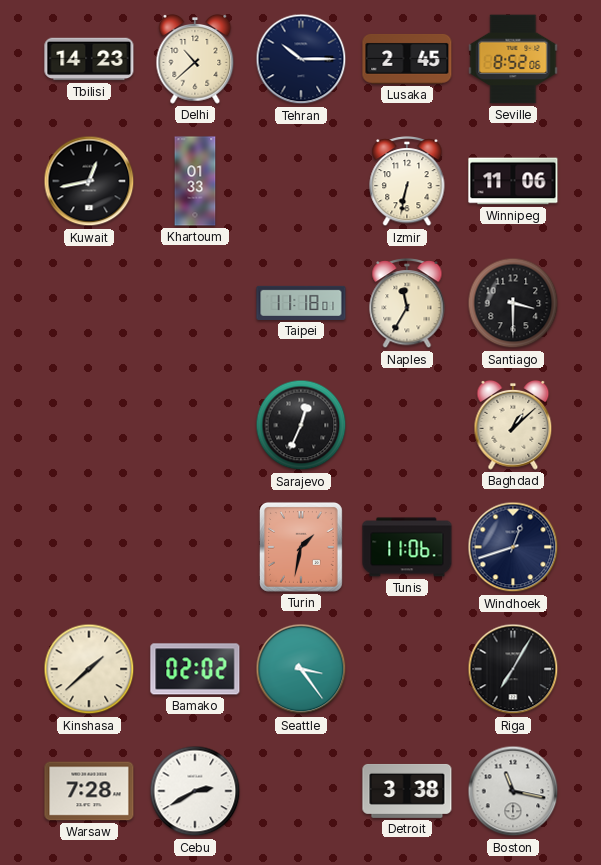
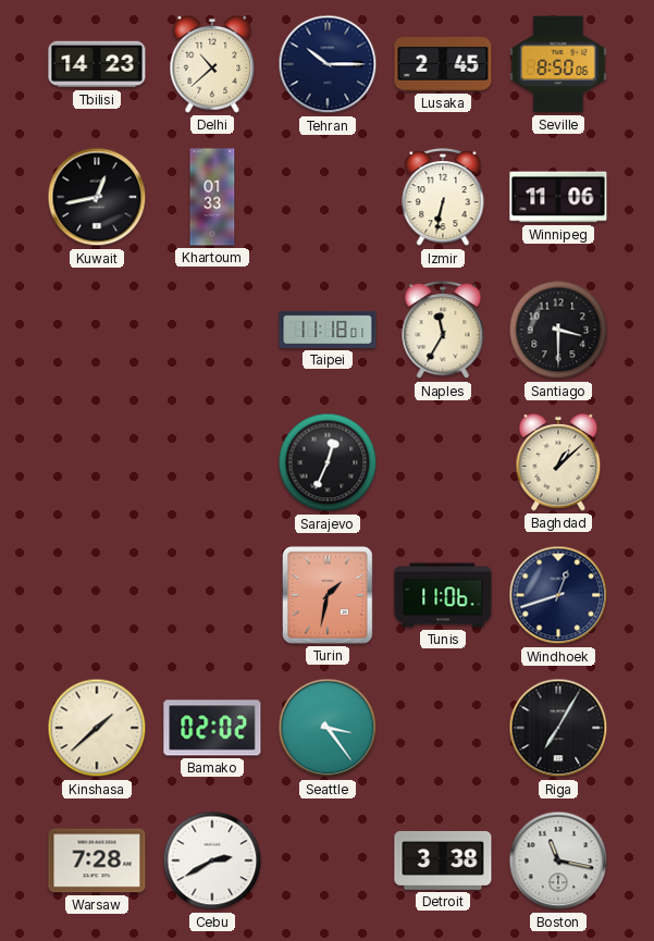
Seville: 8:52 -> 8:50 (558, 64)
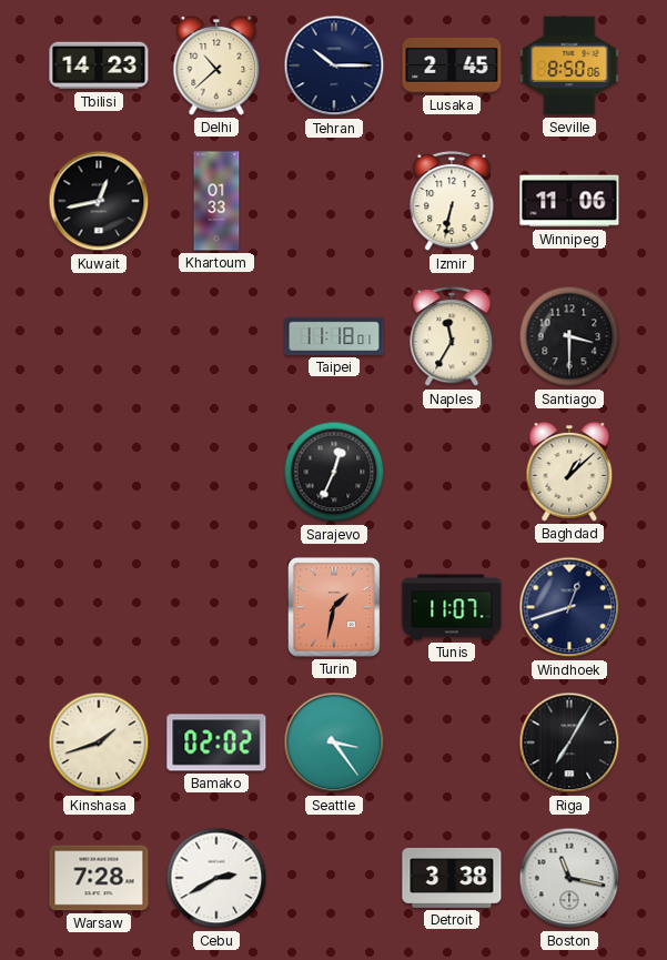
Tunis: 11:06 -> 11:07 (452, 607)
Kinshasa: 1:38 -> 1:42 (99, 742)
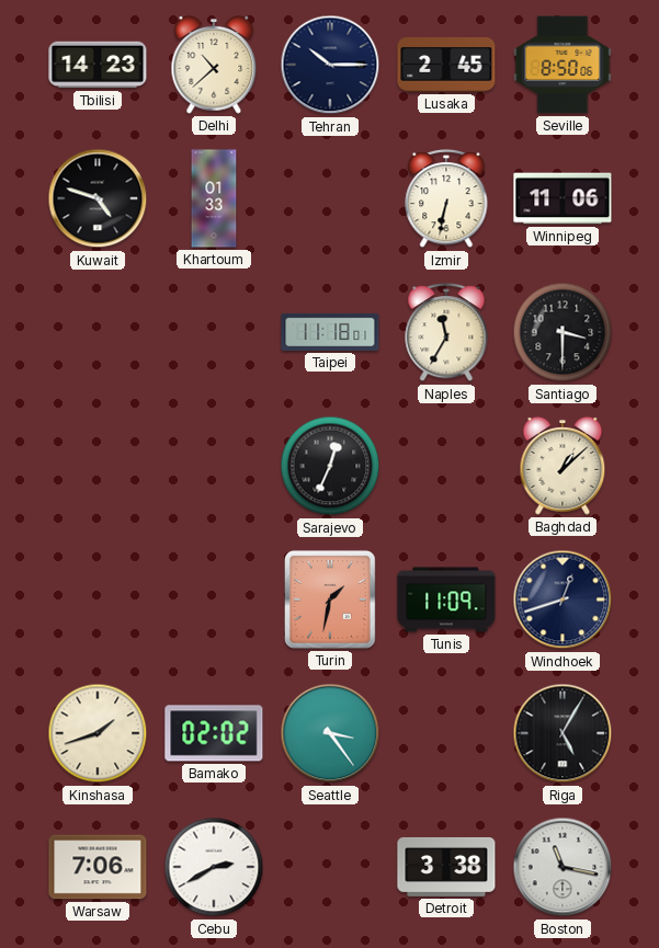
Kuwait: 12:43 -> 4:48 (98, 198)
Tunis: 11:07 -> 11:09 (446, 599)
Riga: 7:05 -> 5:05 (563, 733)
Warsaw: 7:28 -> 7:06 (98, 867)
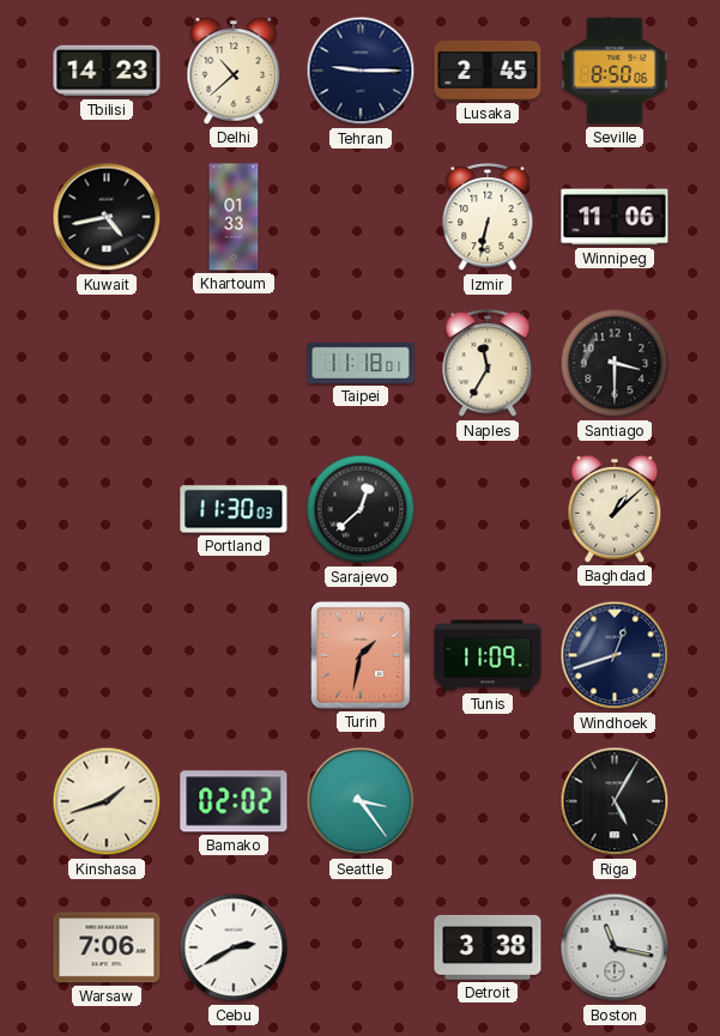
Tehran: 10:15 -> 9:15 (361, 71)
Kuwait: 4:48 -> 4:43 (107, 217)
Portland: none -> 11:30 (234, 509)
Sarajevo: 12:34 -> 12:38 (361, 509)
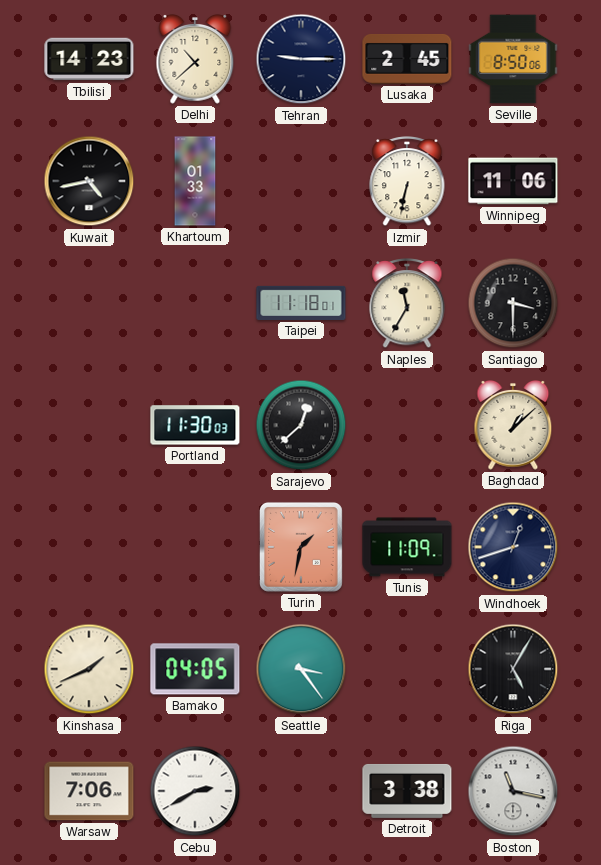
Kinshasa: 1:42 -> 1:41 (89, 669)
Bamako: 02:02 -> 04:05 (195, 669)
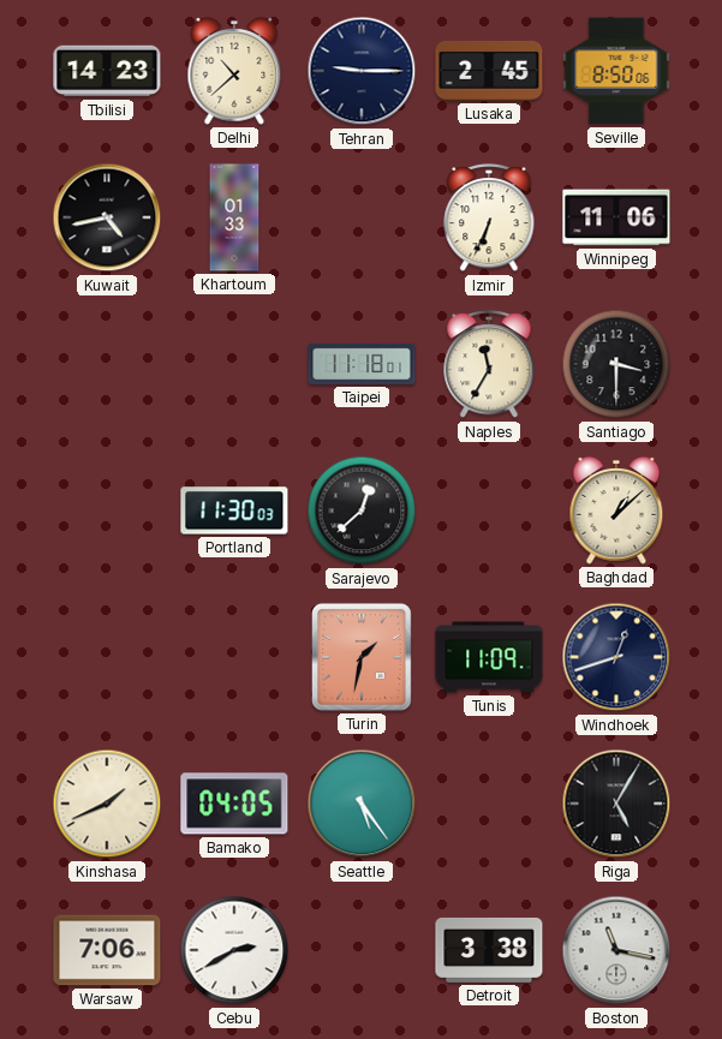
Izmir: 6:32 -> 6:34 (489, 219)
Seattle: 3:24 -> 5:24 (362, 804)
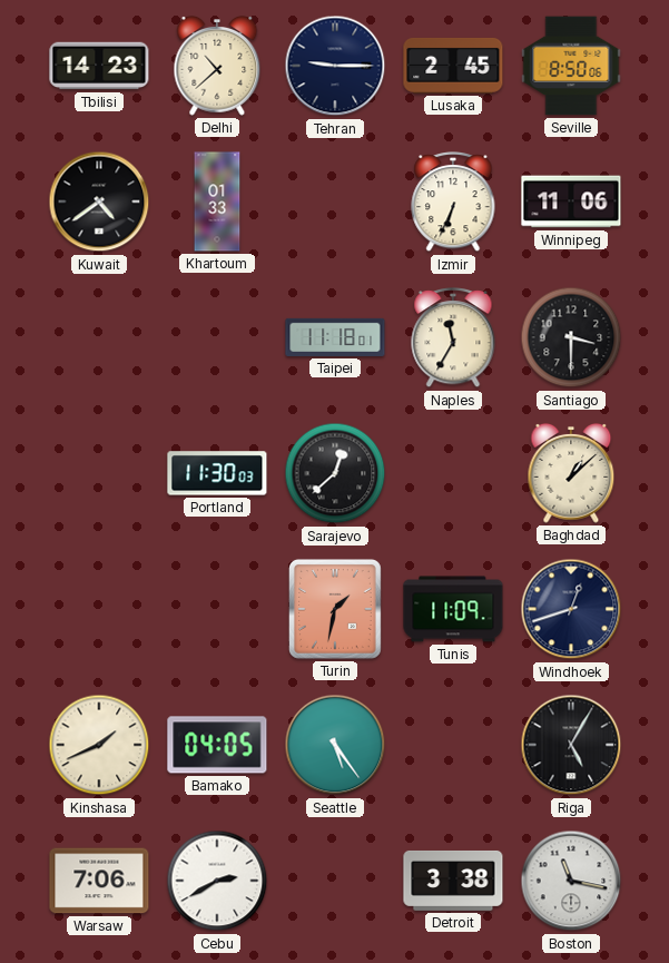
Kuwait: 4:43 -> 4:39 (99, 202)
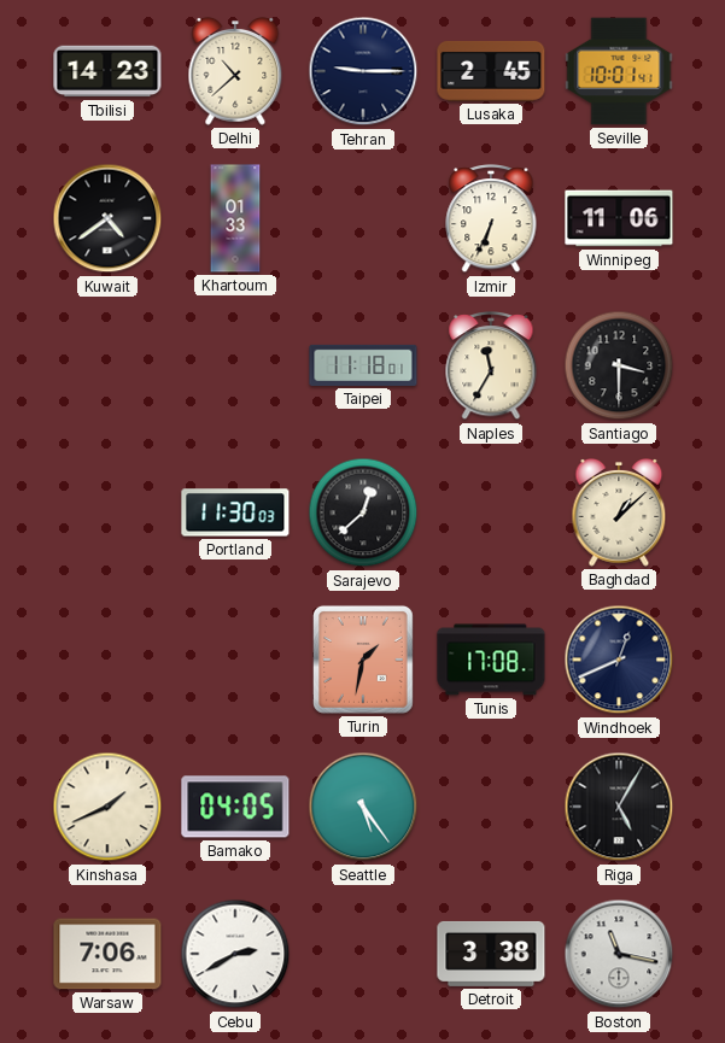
Seville: 8:50 -> 10:01 (619, 71)
Tunis: 11:09 -> 17:08 (491, 660)
Windhoek: 12:42 -> 12:41 (619, 660)
